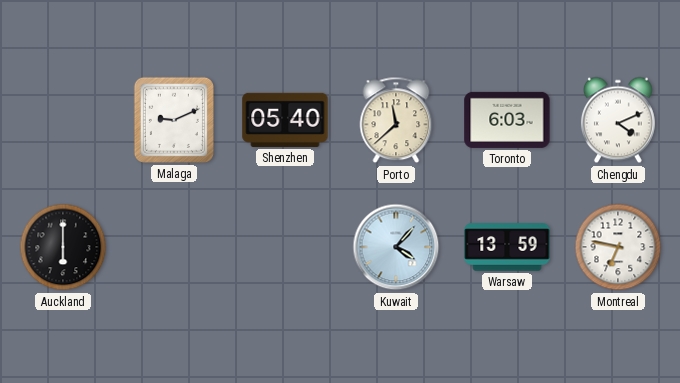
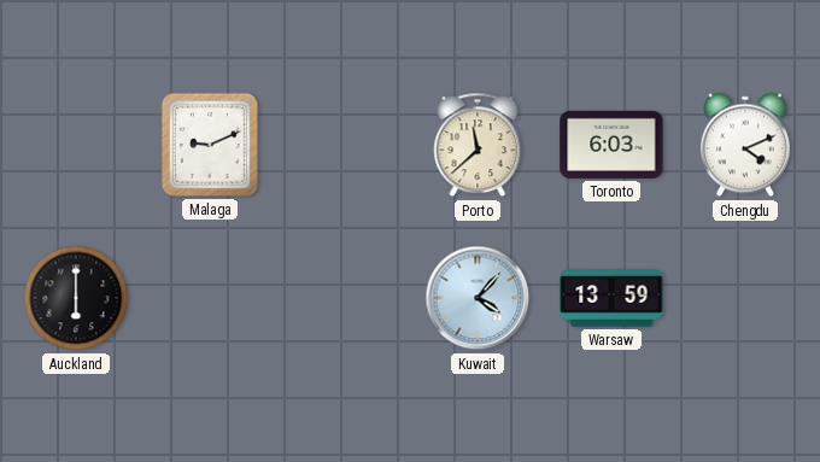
Shenzhen: 05:40 -> none (285, 120)
Montreal: 6:47 -> none (618, 247)
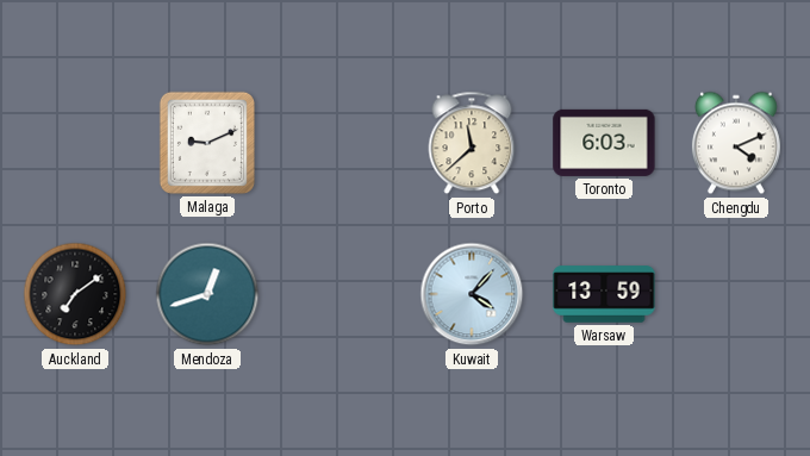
Auckland: 6:00 -> 7:09 (75, 294)
Mendoza: none -> 12:42 (207, 294)
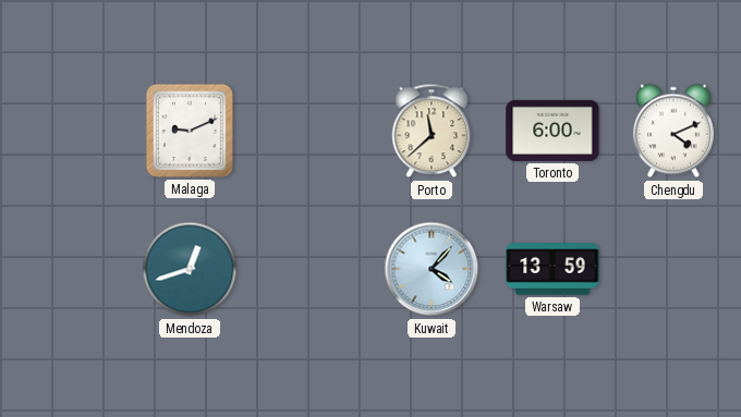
Toronto: 6:03 -> 6:00 (552, 131)
Auckland: 7:09 -> none (75, 294)
